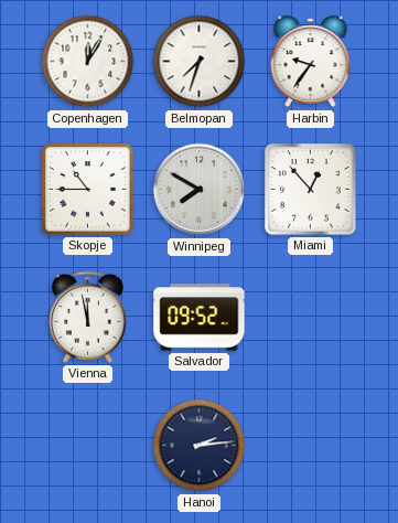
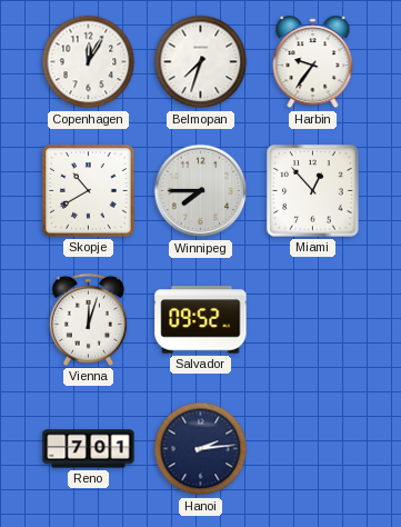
Skopje: 10:45 -> 10:40 (89, 191)
Winnipeg: 7:50 -> 7:45 (201, 191)
Vienna: 11:58 -> 12:03 (88, 319)
Reno: none -> 7:01 (89, 449)
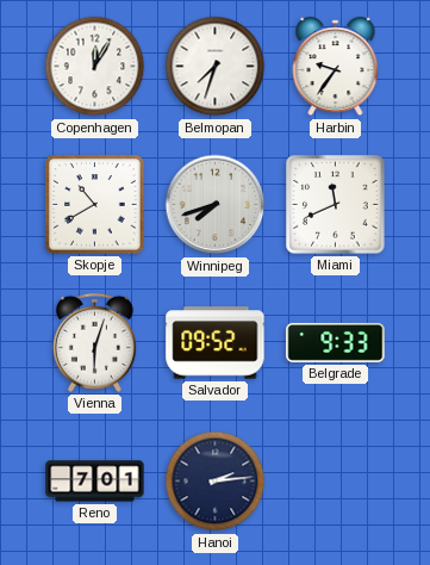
Winnipeg: 7:45 -> 7:42 (216, 205)
Miami: 12:53 -> 11:41 (336, 205)
Vienna: 12:03 -> 6:03 (94, 342)
Belgrade: none -> 9:33 (336, 342)
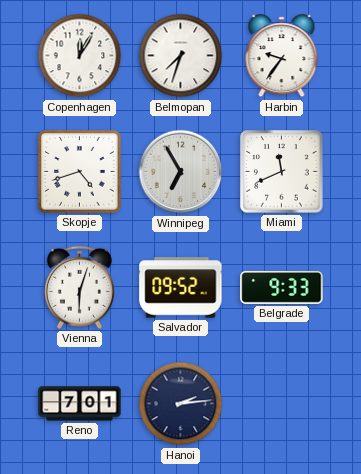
Skopje: 10:40 -> 4:42 (80, 172)
Winnipeg: 7:42 -> 6:55 (181, 172)
